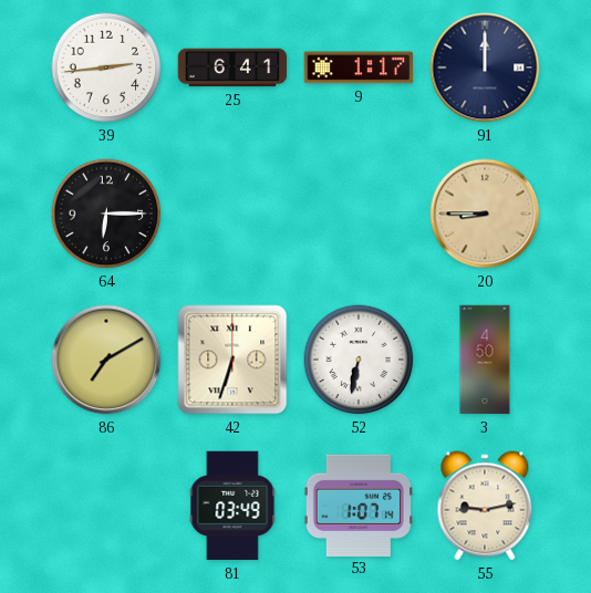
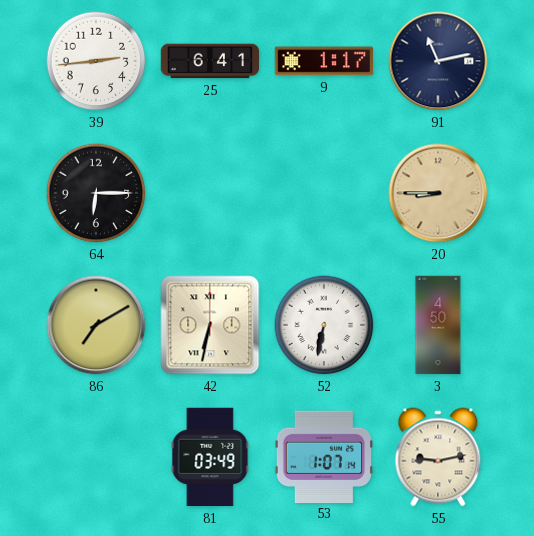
91: 12:00 -> 11:13 (438, 61)
42: 6:33 -> 6:32 (210, 325)
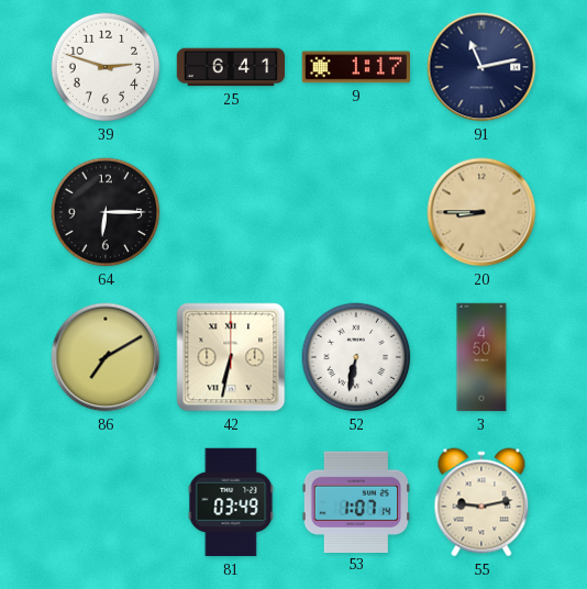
39: 2:44 -> 2:48 (106, 67)
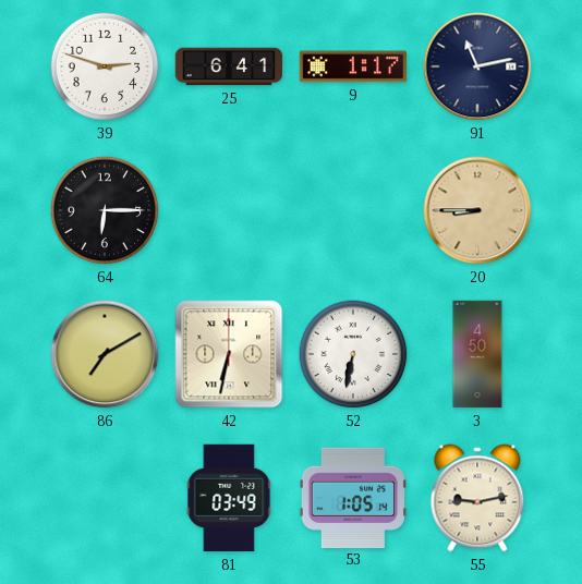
53: 1:07 -> 1:05 (352, 497)
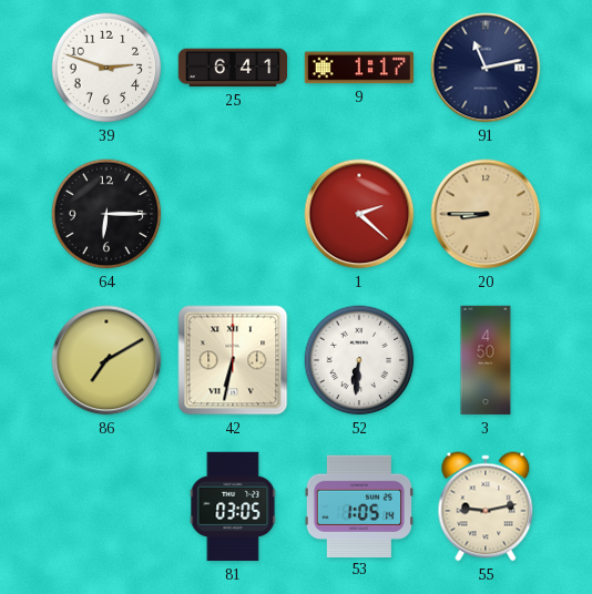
1: none -> 2:22 (359, 214)
52: 6:32 -> 6:31 (359, 360)
81: 03:49 -> 03:05 (233, 506)
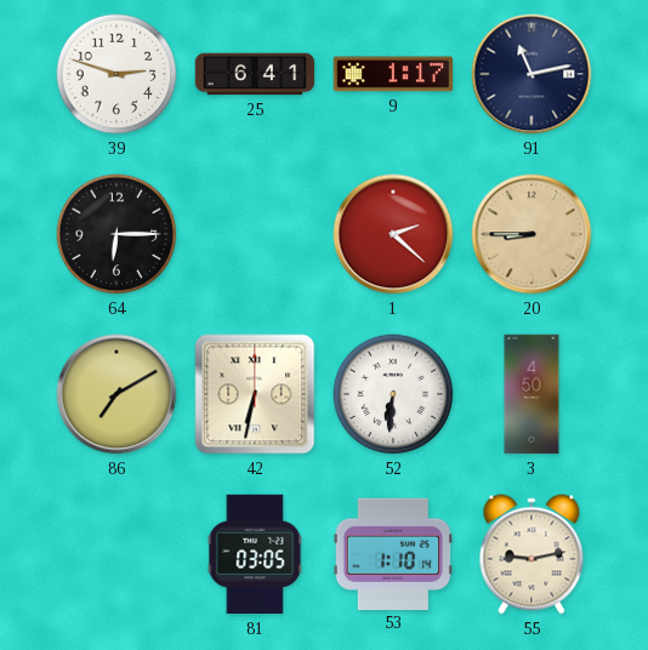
53: 1:05 -> 1:10 (392, 553)
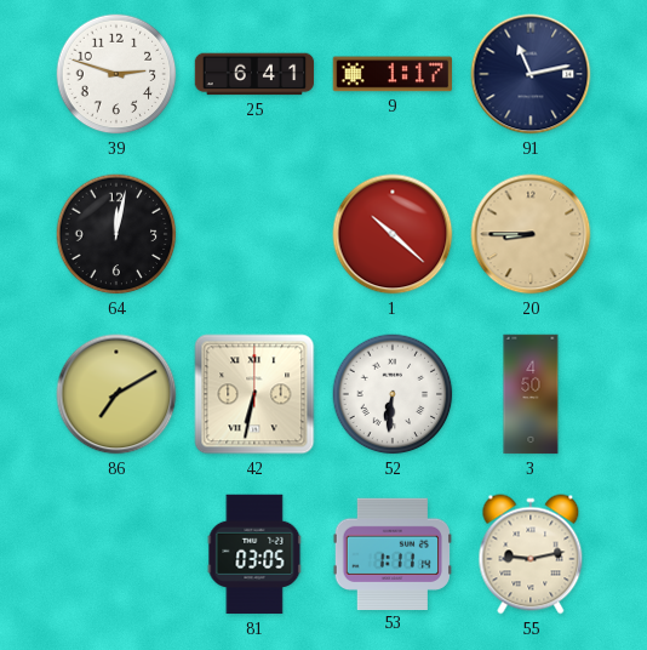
64: 6:15 -> 12:02 (116, 234)
1: 2:22 -> 10:22 (393, 234)
53: 1:10 -> 1:11 (391, 553)
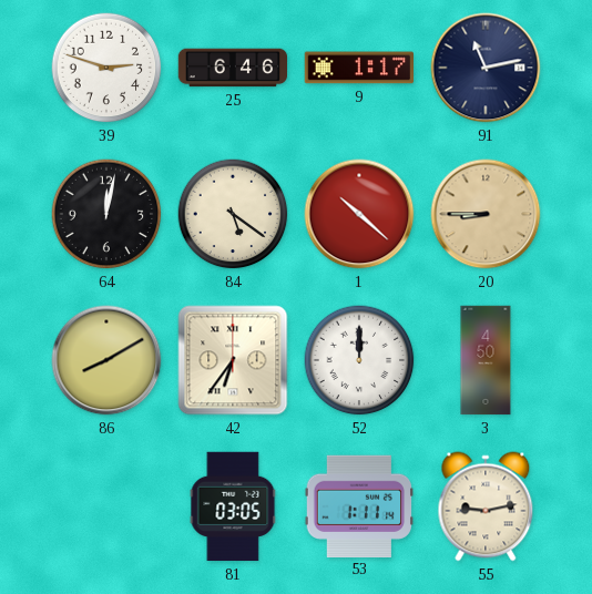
25: 6:41 -> 6:46 (233, 68)
84: none -> 5:21 (233, 214)
86: 7:10 -> 8:10 (106, 360)
42: 6:32 -> 6:36 (233, 360)
52: 6:31 -> 12:00 (359, 360)
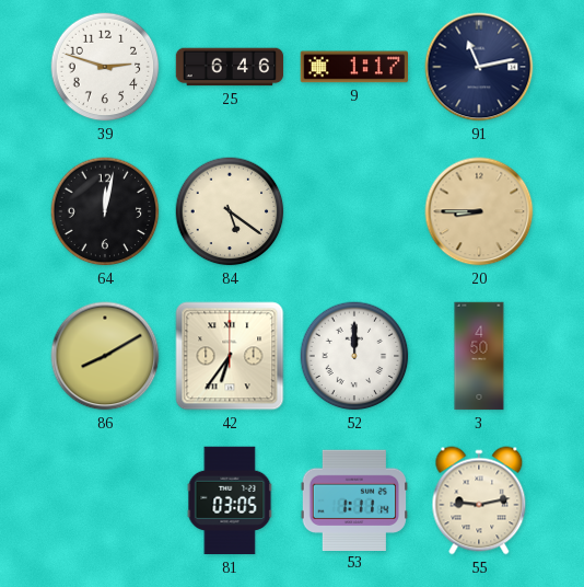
1: 10:22 -> none (359, 214)
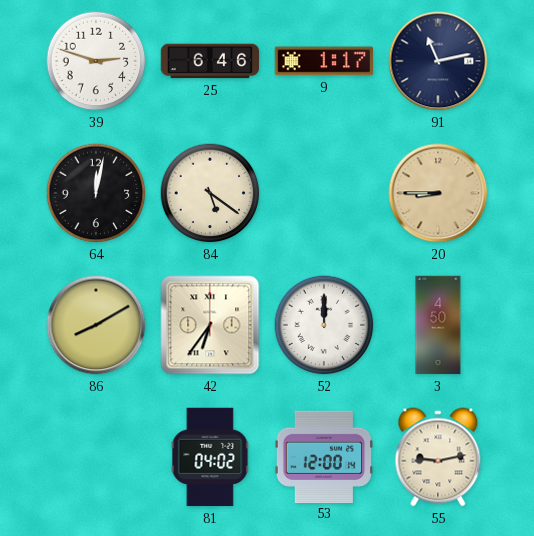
81: 03:05 -> 04:02 (210, 457)
53: 1:11 -> 12:00 (323, 456)
